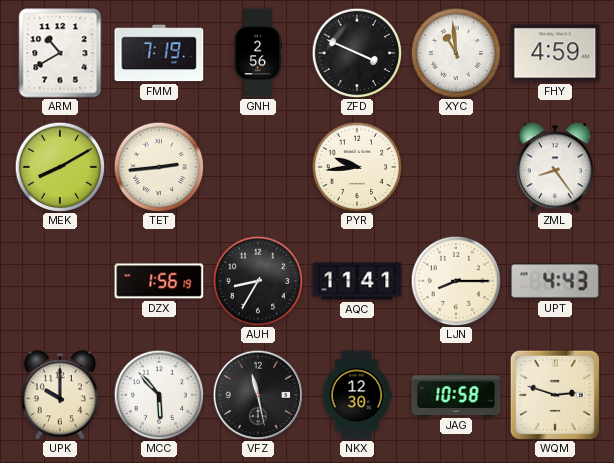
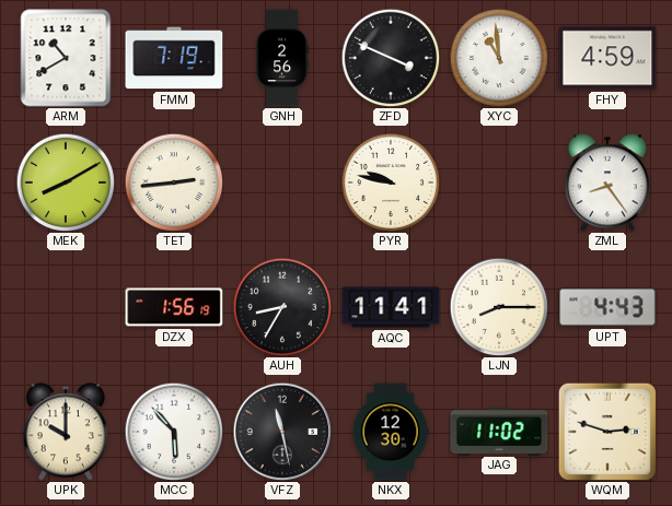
PYR: 9:44 -> 9:47 (391, 183)
JAG: 10:58 -> 11:02 (499, 431)
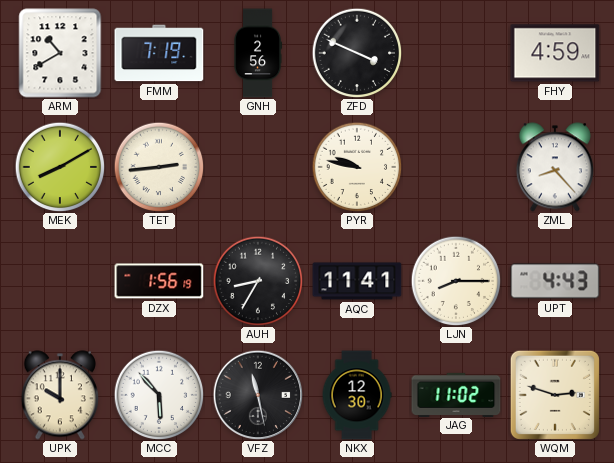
XYC: 10:59 -> none (499, 58)
ZML: 8:24 -> 8:23 (555, 167)
